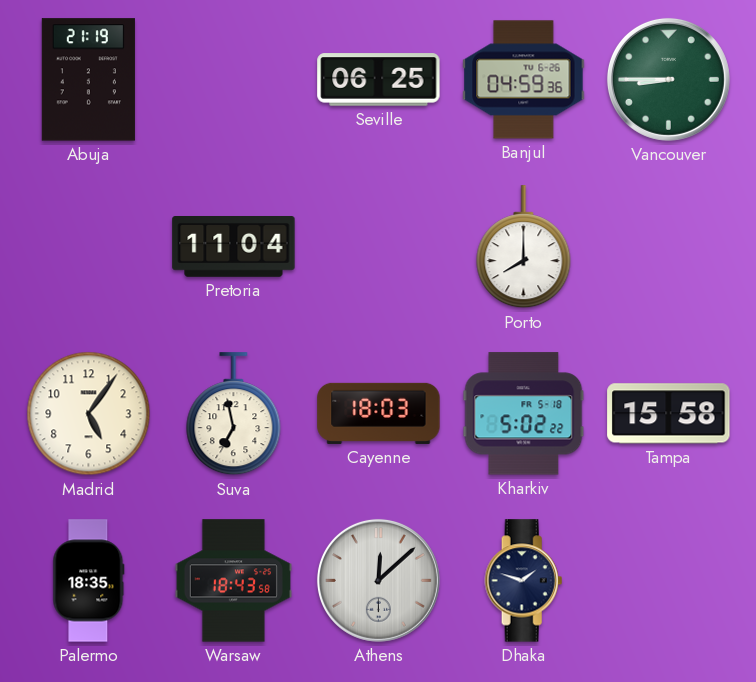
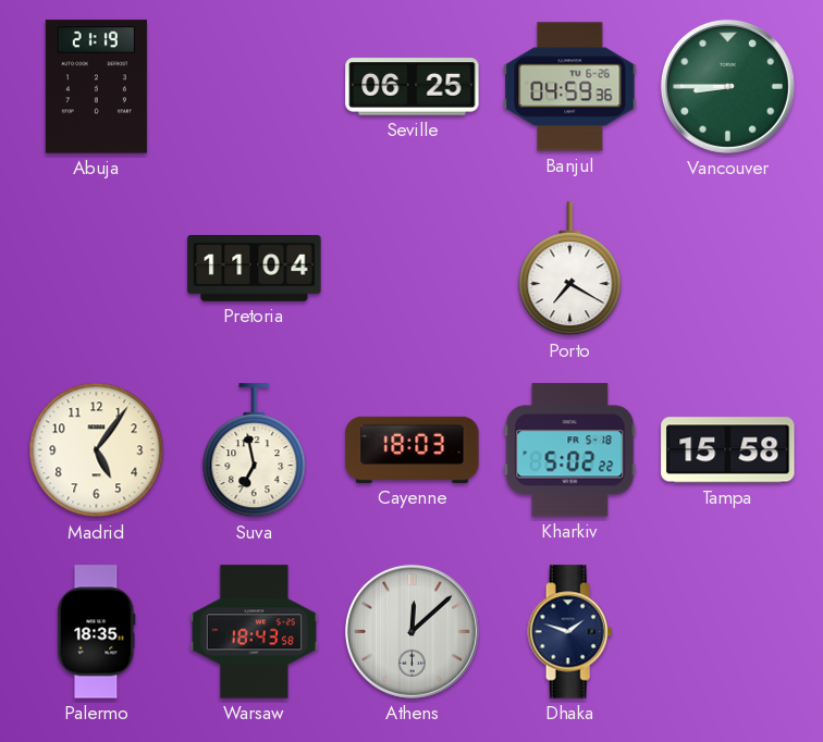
Porto: 8:00 -> 7:20 (570, 269)
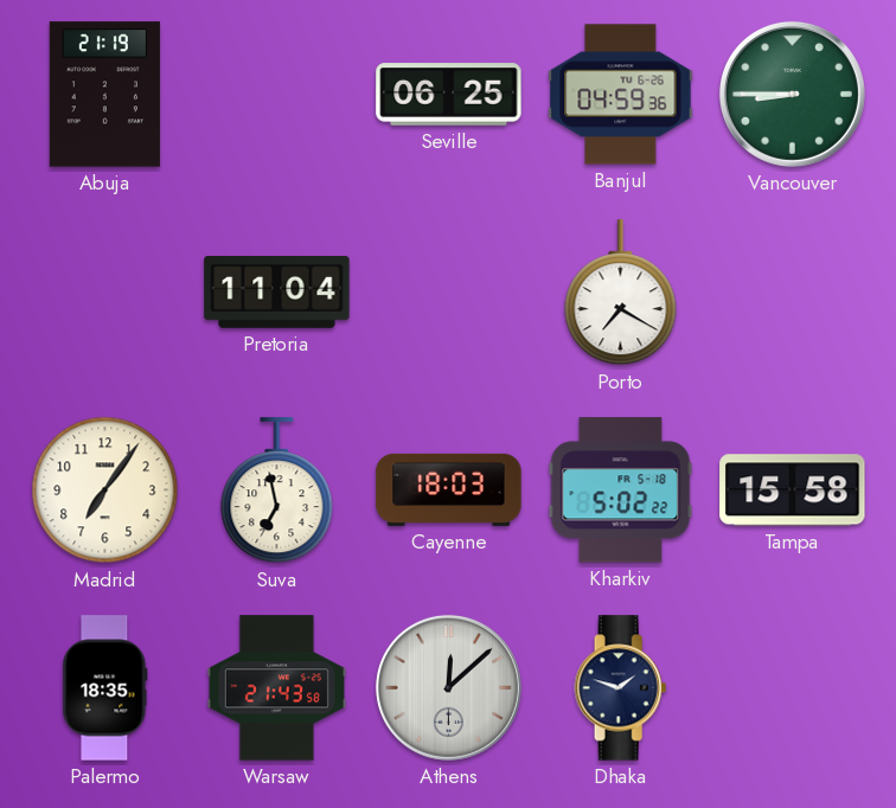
Madrid: 5:06 -> 7:06 (105, 490)
Warsaw: 18:43 -> 21:43 (276, 688)
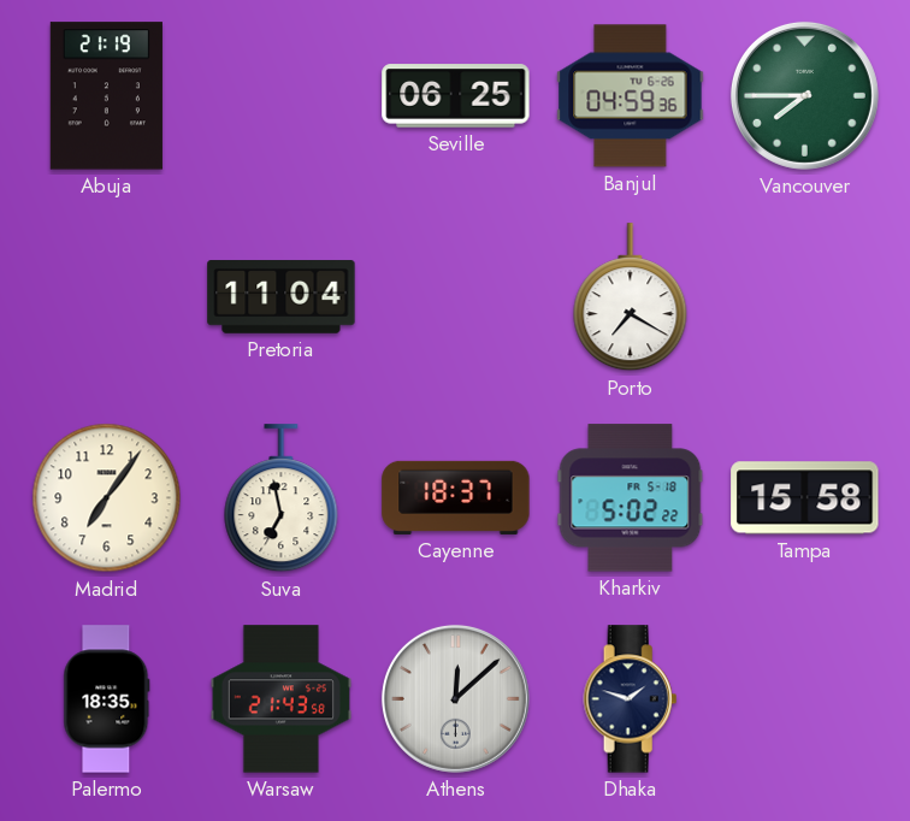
Vancouver: 8:45 -> 7:45 (804, 95)
Cayenne: 18:03 -> 18:37 (456, 497)
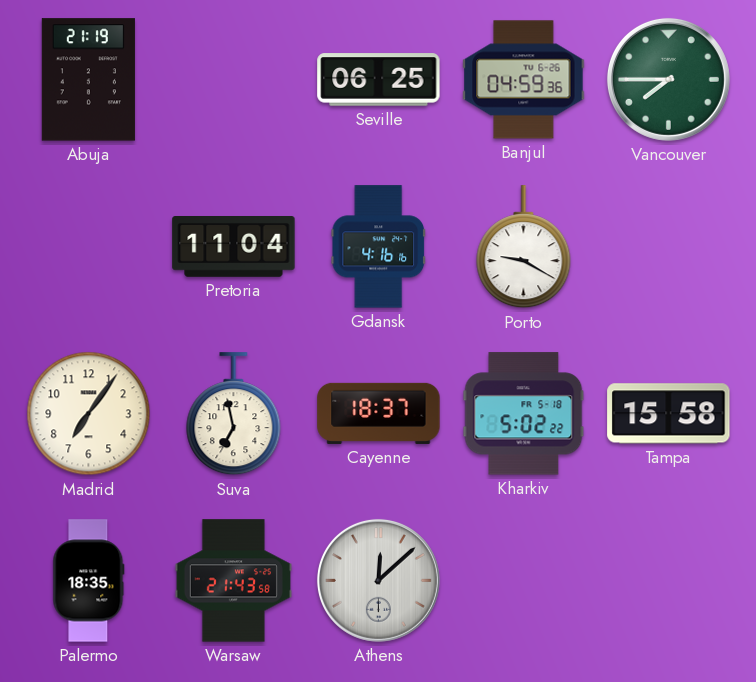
Gdansk: none -> 4:16 (379, 247)
Porto: 7:20 -> 9:20 (524, 247)
Dhaka: 1:48 -> none (631, 699)
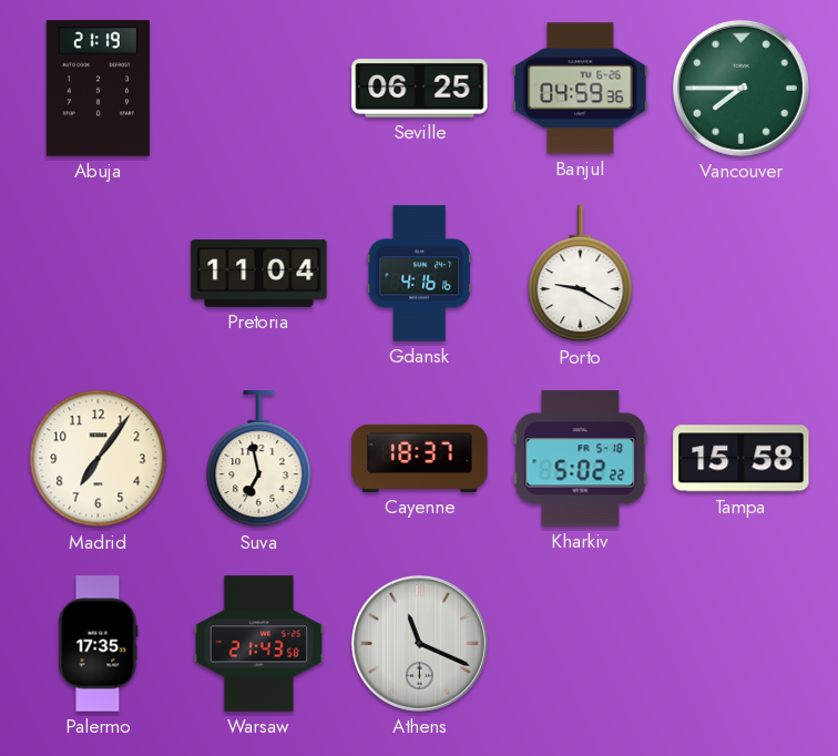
Palermo: 18:35 -> 17:35 (99, 644)
Athens: 12:08 -> 11:19 (419, 643)
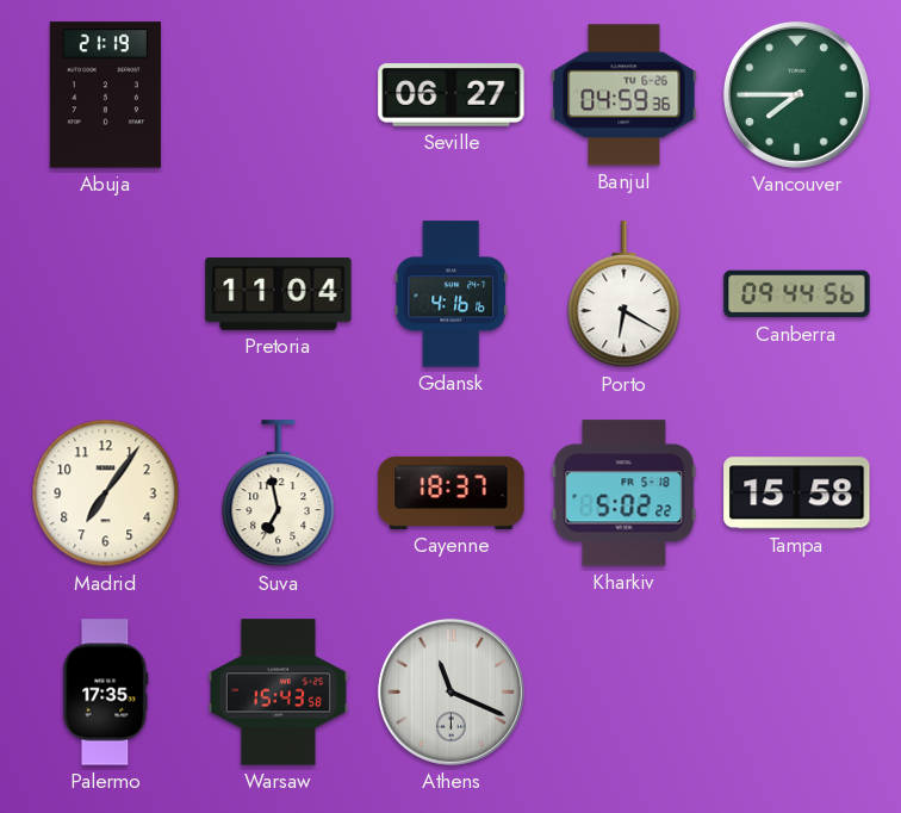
Seville: 06:25 -> 06:27 (452, 95)
Porto: 9:20 -> 6:20 (625, 294)
Canberra: none -> 09:44 (797, 294)
Warsaw: 21:43 -> 15:43 (278, 693)
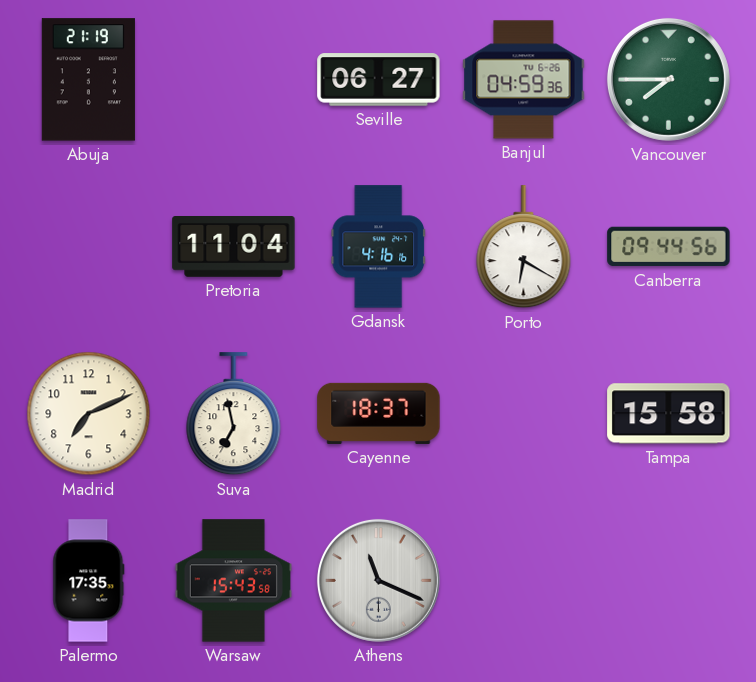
Madrid: 7:06 -> 7:11 (89, 414)
Kharkiv: 5:02 -> none (625, 494)
